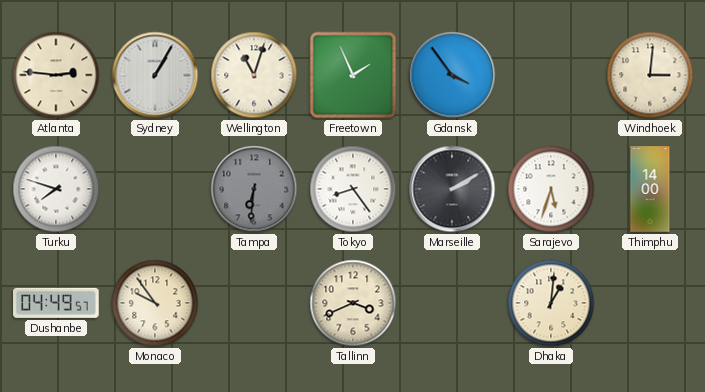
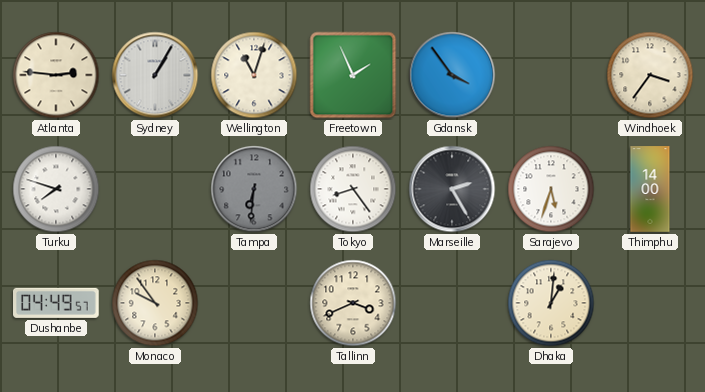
Windhoek: 3:01 -> 3:36 (650, 75)
Marseille: 2:10 -> 2:25 (452, 189)
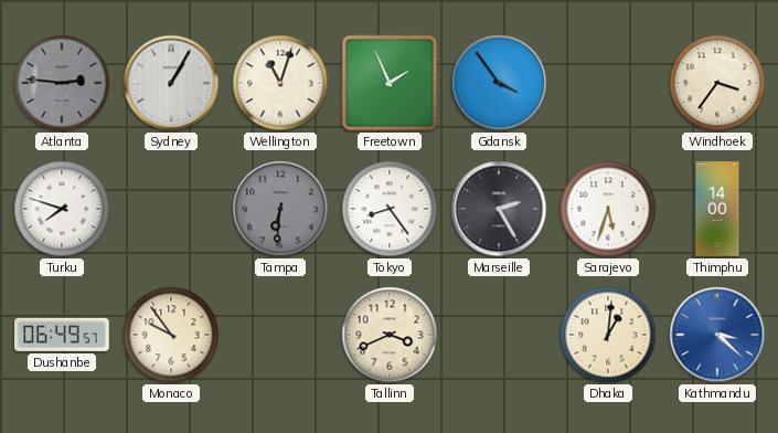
Atlanta dial: cream -> grey (62, 83)
Dushanbe: 04:49 -> 06:49 (63, 335)
Kathmandu: none -> 3:22 (717, 335)
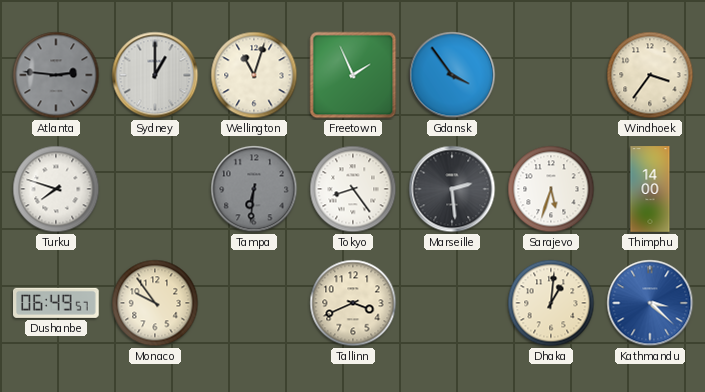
Sydney: 1:05 -> 1:00 (155, 75)
Marseille: 2:25 -> 2:29 (452, 189)
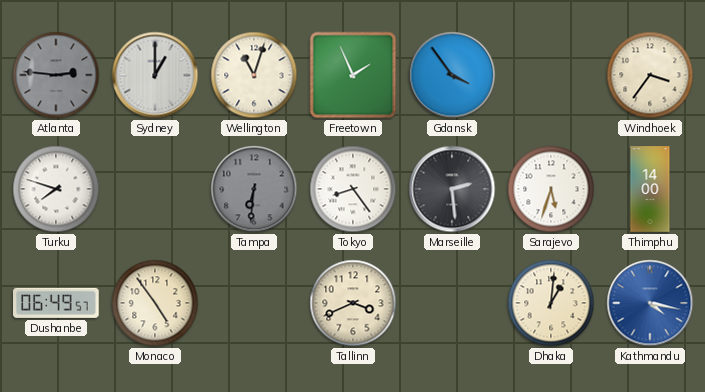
Monaco: 9:54 -> 4:54 (155, 303)
Kathmandu: 3:22 -> 4:17 (650, 303)
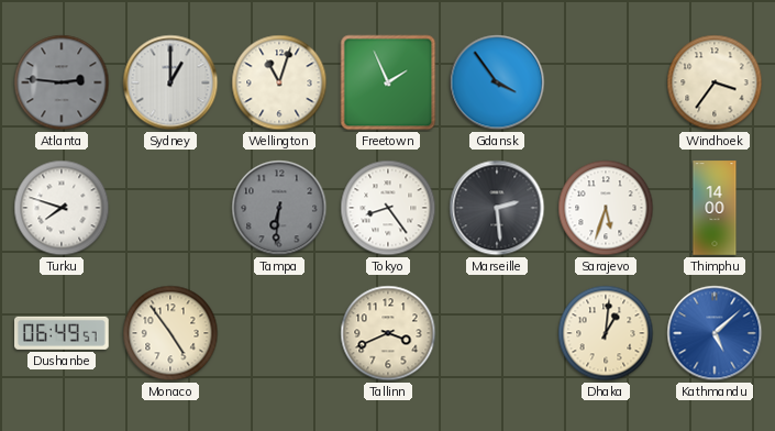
Kathmandu: 4:17 -> 5:08 (715, 333)
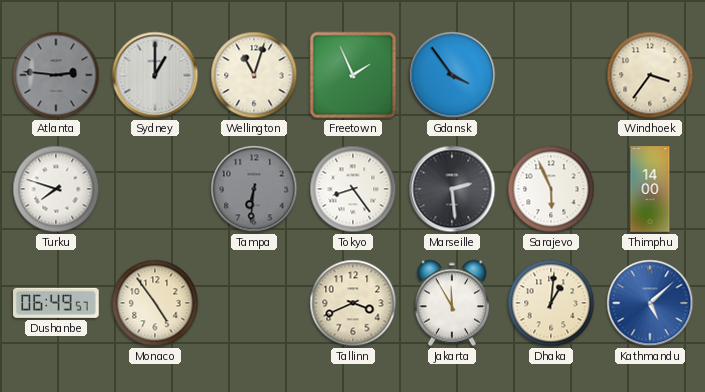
Sarajevo: 5:33 -> 5:56 (551, 189)
Jakarta: none -> 11:55 (451, 303)
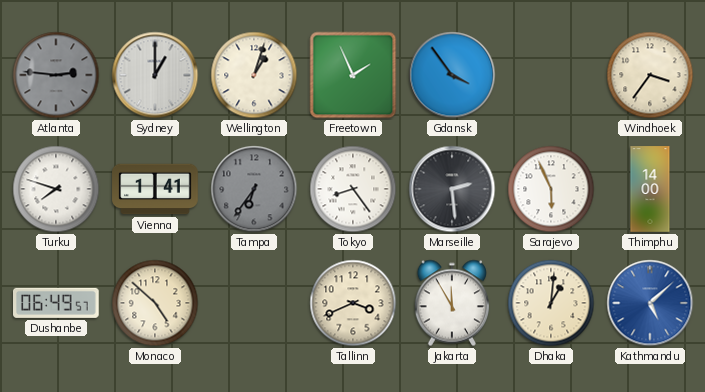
Wellington: 11:03 -> 1:03 (254, 75)
Vienna: none -> 1:41 (155, 189)
Tampa: 6:31 -> 6:36 (254, 189)
Monaco: 4:54 -> 4:52 (155, 303)
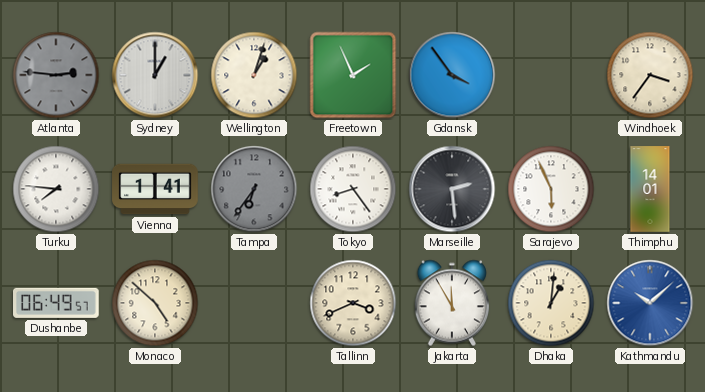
Turku: 7:48 -> 7:46 (56, 189)
Thimphu: 14:00 -> 14:01 (650, 189)
Kathmandu: 5:08 -> 10:08 (650, 303)
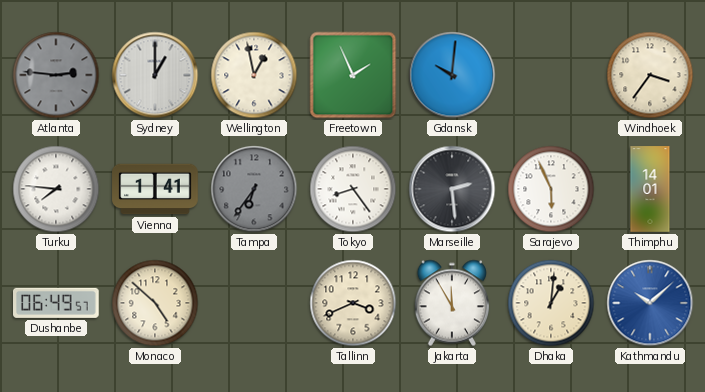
Wellington: 1:03 -> 12:58 (254, 75)
Gdansk: 3:54 -> 10:01 (452, 75)
